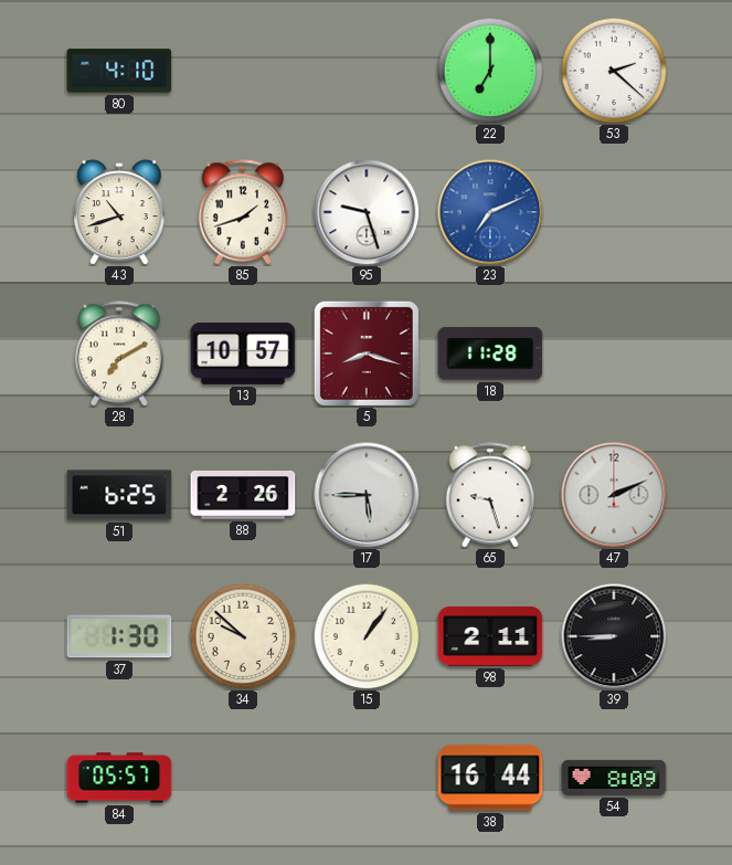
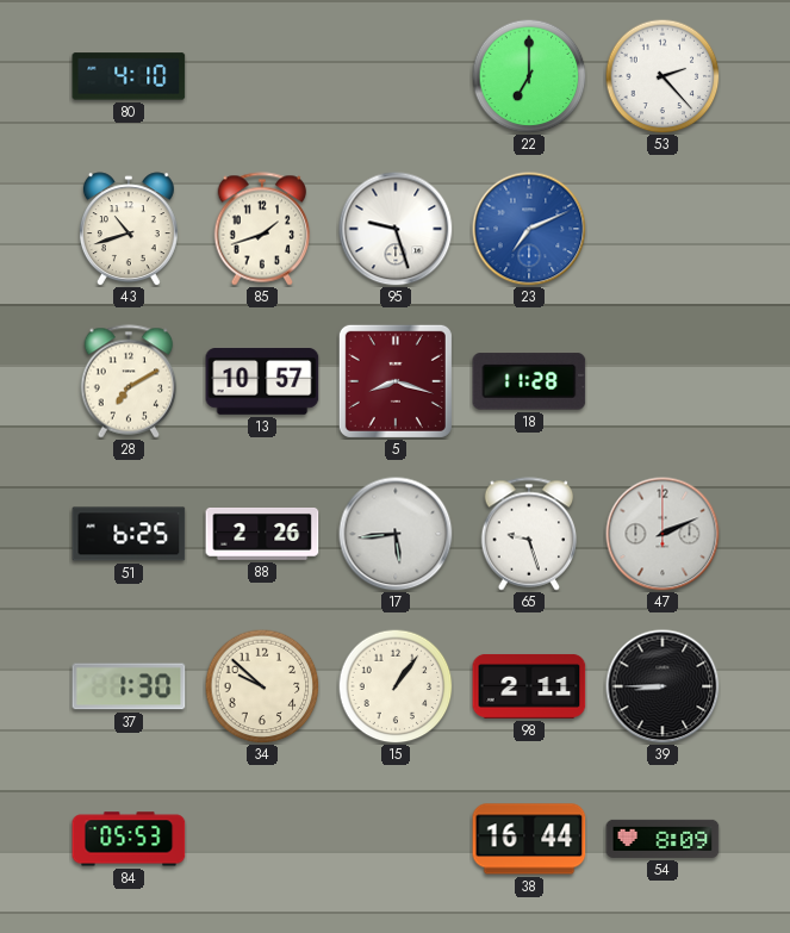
53: 2:22 -> 2:23 (663, 76)
17: 5:45 -> 5:44 (396, 534)
84: 05:57 -> 05:53 (129, 839)
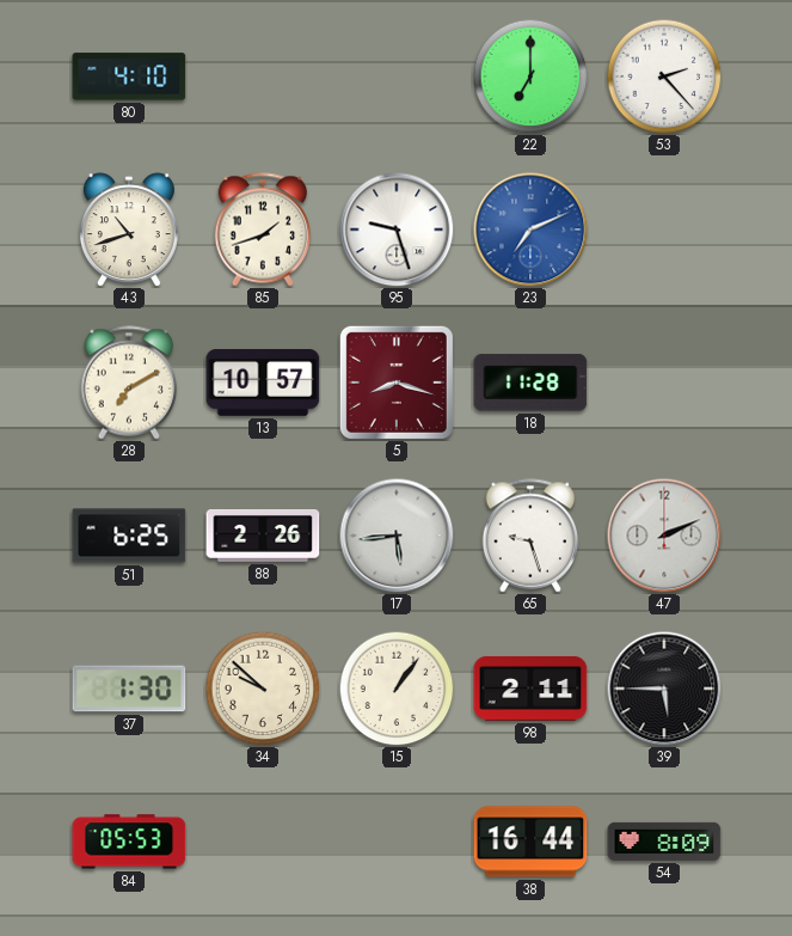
39: 8:45 -> 5:45 (664, 689)
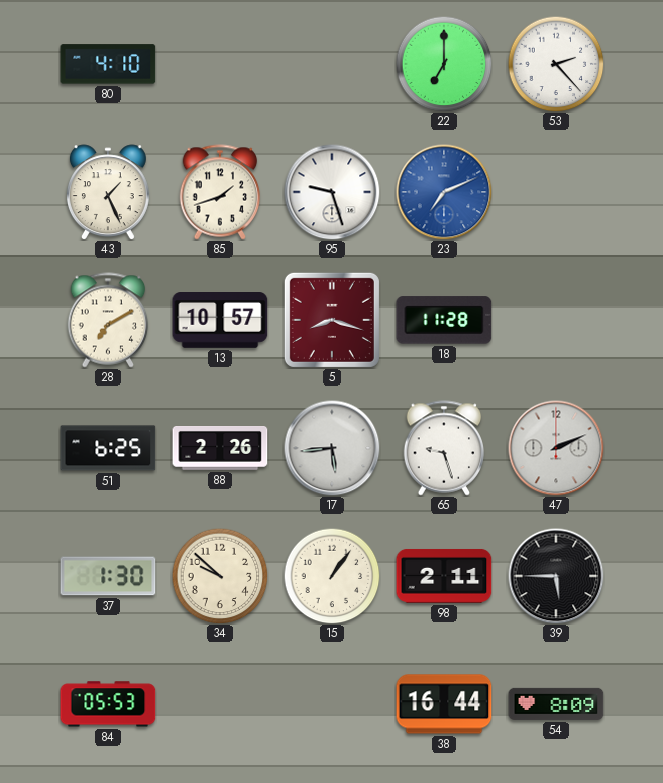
43: 10:42 -> 1:26 (108, 192)
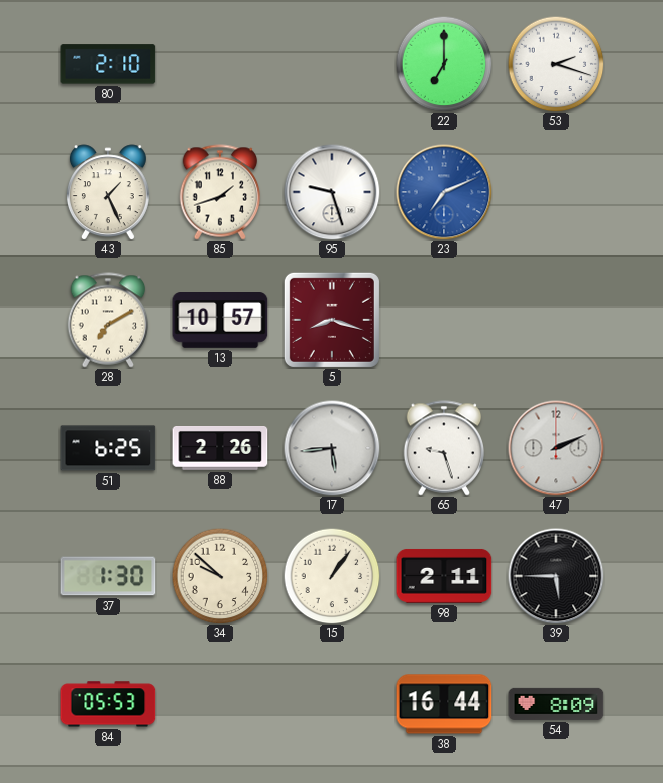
80: 4:10 -> 2:10 (108, 64)
53: 2:23 -> 2:18 (556, 64)
18: 11:28 -> none (444, 320)
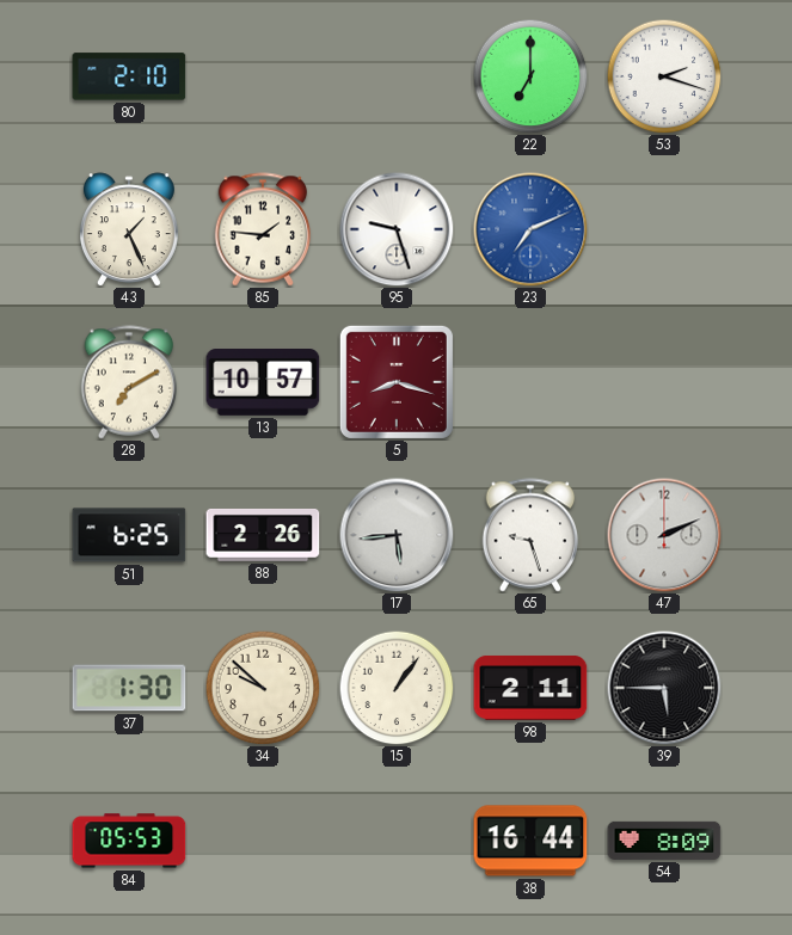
85: 1:42 -> 1:46 (263, 229)
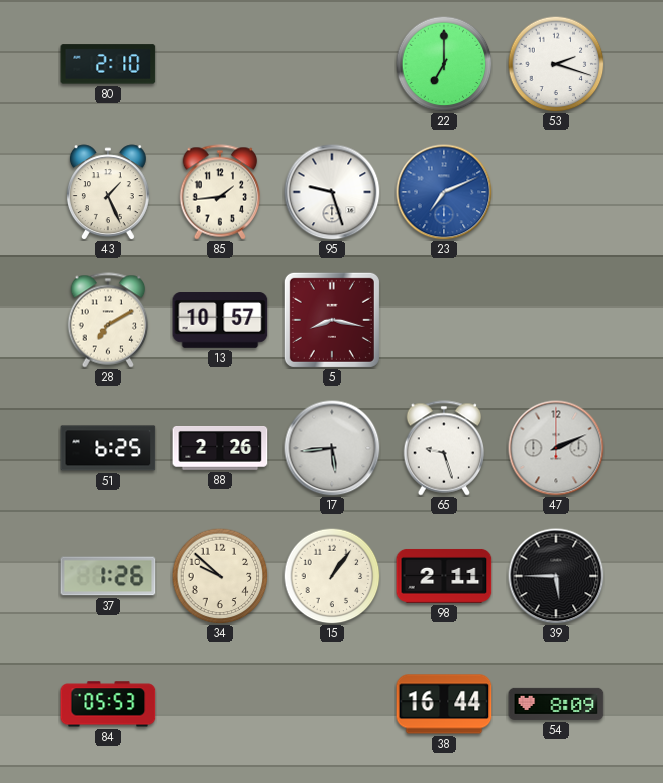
85: 1:46 -> 1:44 (220, 192)
5: 8:18 -> 8:17 (332, 320)
37: 1:30 -> 1:26 (108, 576)
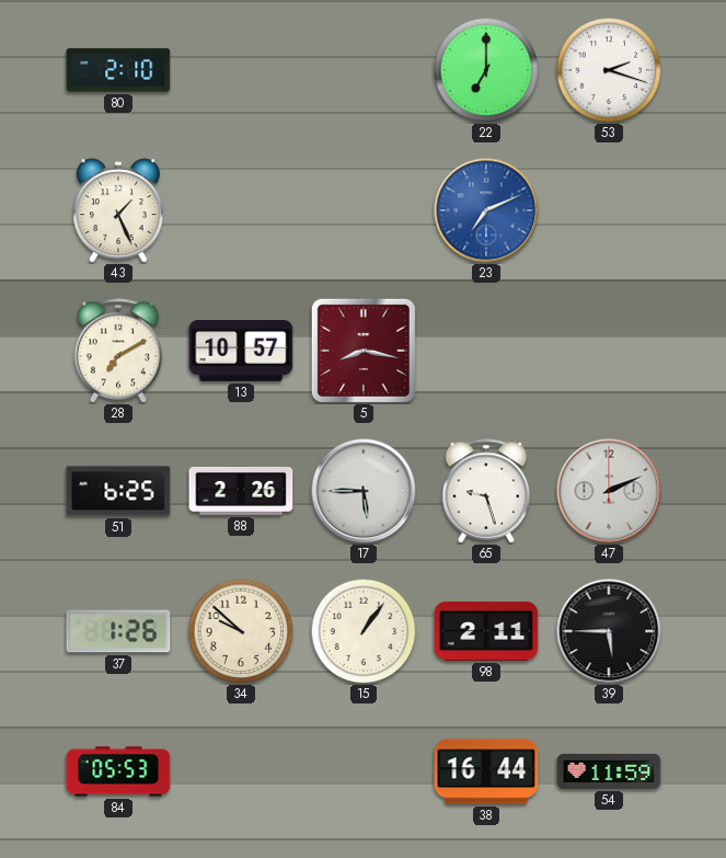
85: 1:44 -> none (220, 192)
95: 9:27 -> none (332, 192)
17: 5:44 -> 5:45 (364, 491)
54: 8:09 -> 11:59 (609, 771)
